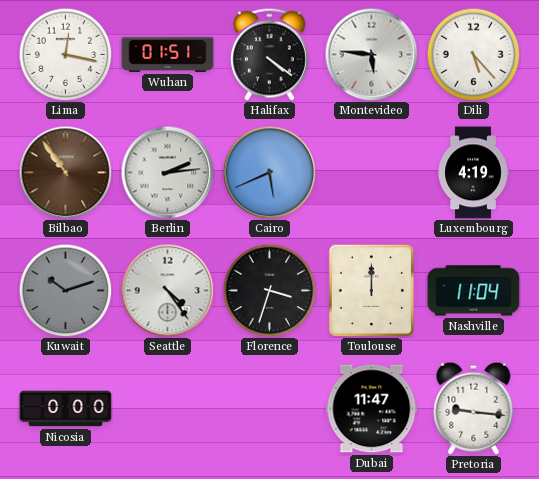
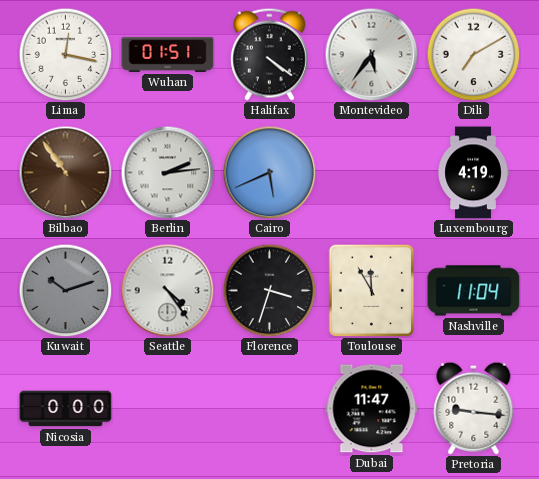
Montevideo: 5:46 -> 5:36 (371, 54)
Dili: 5:23 -> 7:10 (473, 54)
Toulouse: 12:00 -> 11:55 (372, 290)
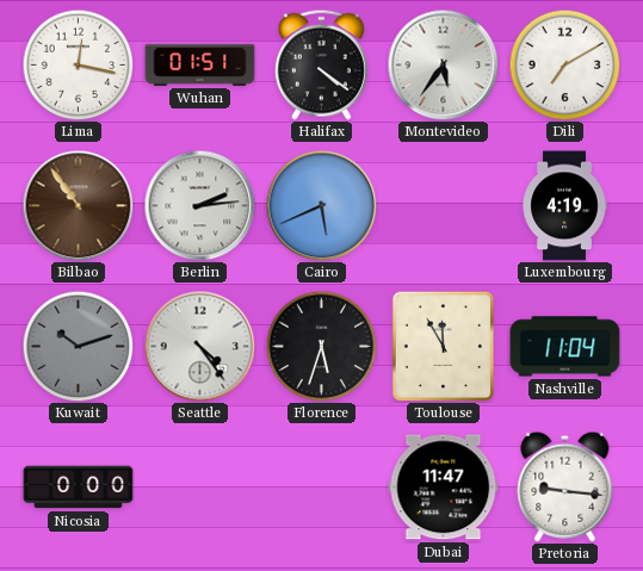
Florence: 3:33 -> 5:33 (321, 346)
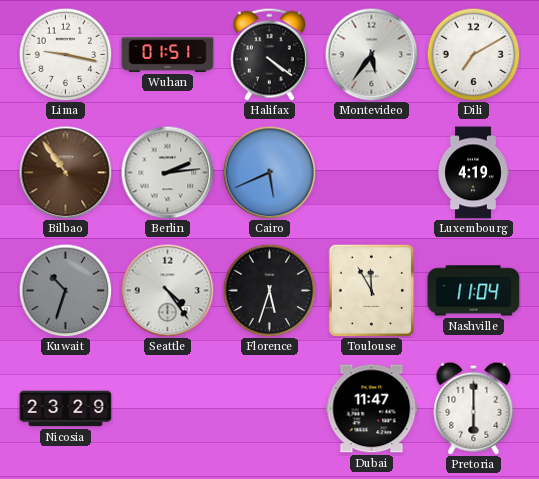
Lima: 12:17 -> 9:17 (65, 54)
Kuwait: 10:12 -> 10:33 (65, 290)
Nicosia: 0:00 -> 23:29 (66, 409)
Pretoria: 9:16 -> 6:00 (474, 408)
